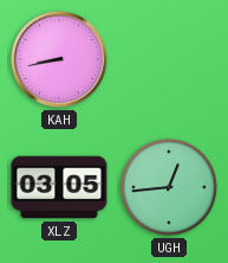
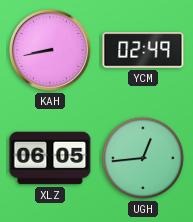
YCM: none -> 02:49 (143, 50)
XLZ: 03:05 -> 06:05 (50, 158)
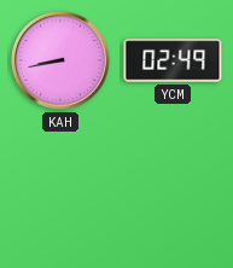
XLZ: 06:05 -> none (50, 158)
UGH: 12:44 -> none (143, 158)
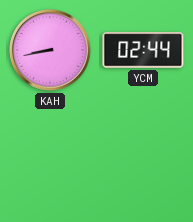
YCM: 02:49 -> 02:44 (143, 50)
